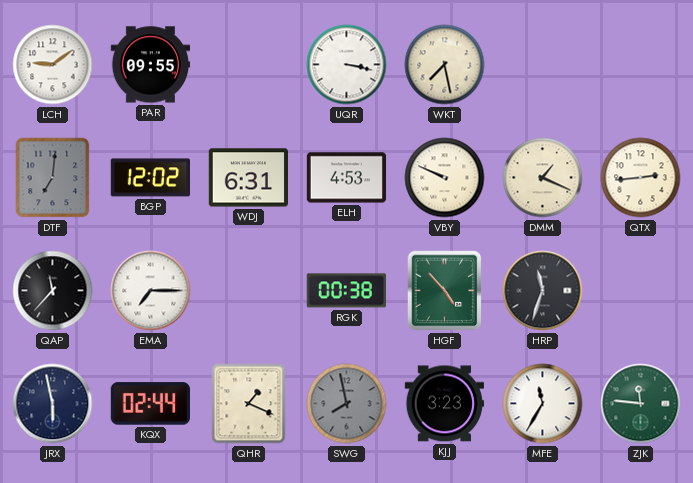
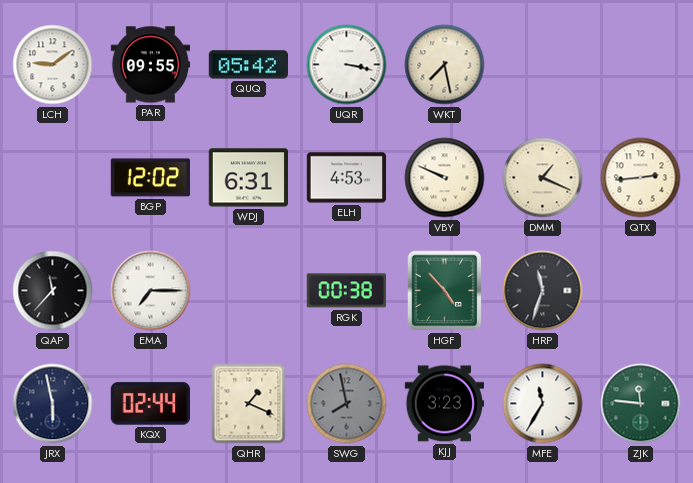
QUQ: none -> 05:42 (248, 65)
DTF: 7:01 -> none (53, 178)
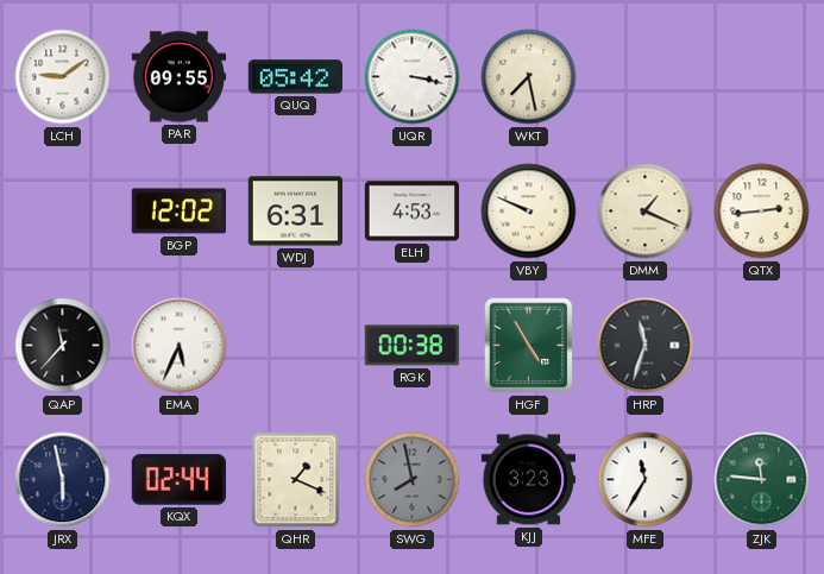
EMA: 7:15 -> 5:34 (180, 346)
HGF: 4:53 -> 4:55 (529, 346)
